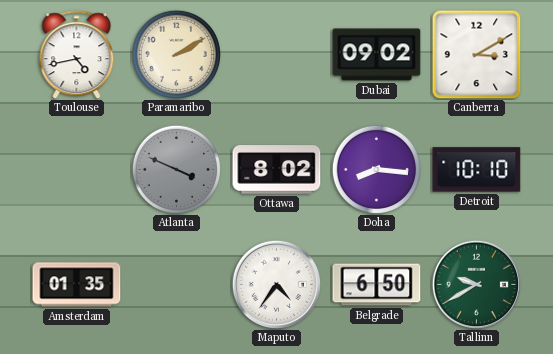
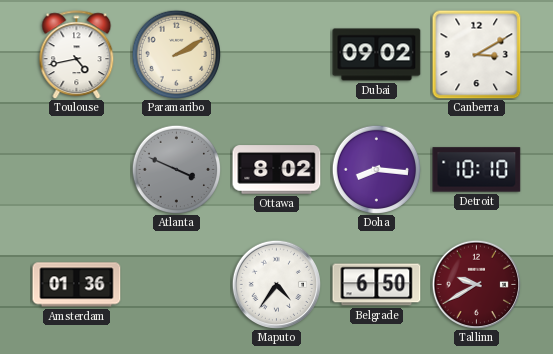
Amsterdam: 01:35 -> 01:36 (77, 285)
Tallinn dial: green -> burgundy (476, 284)
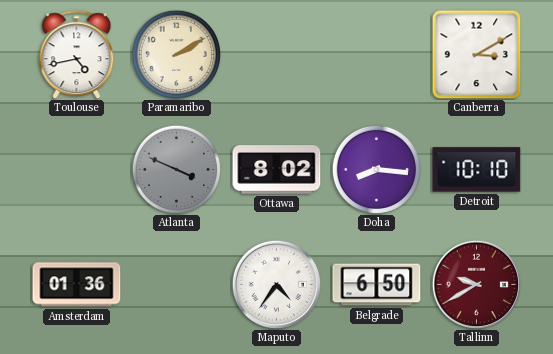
Dubai: 09:02 -> none (377, 55)
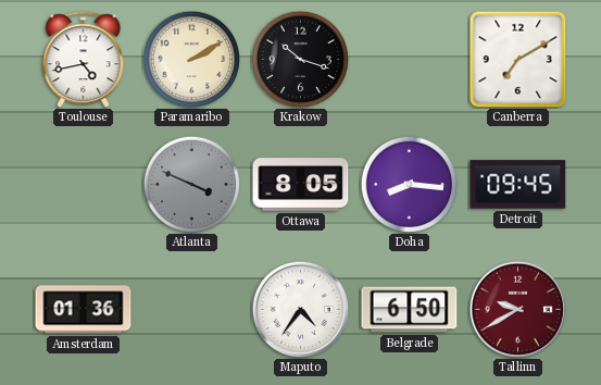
Krakow: none -> 10:18 (300, 59)
Canberra: 3:10 -> 7:10 (517, 59)
Ottawa: 8:02 -> 8:05 (301, 185)
Detroit: 10:10 -> 09:45 (518, 185)
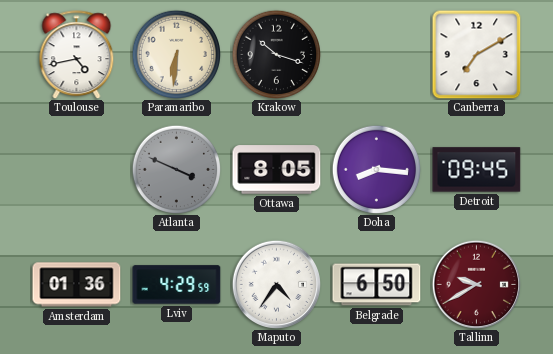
Paramaribo: 2:10 -> 6:31 (176, 54)
Lviv: none -> 4:29 (177, 285)
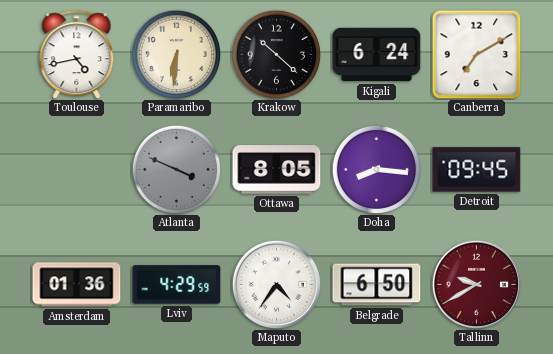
Krakow: 10:18 -> 10:22 (276, 54)
Kigali: none -> 6:24 (377, 55)
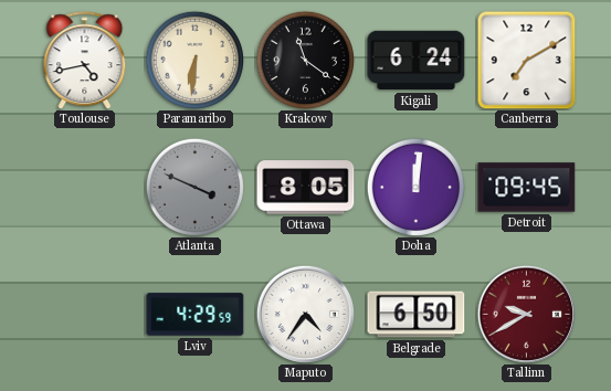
Krakow: 10:22 -> 11:21 (305, 60)
Doha: 8:16 -> 12:01 (415, 187)
Amsterdam: 01:36 -> none (77, 285)
